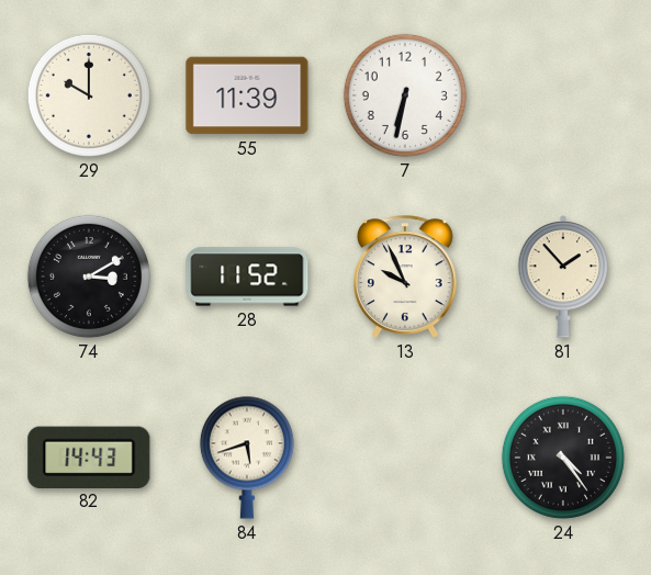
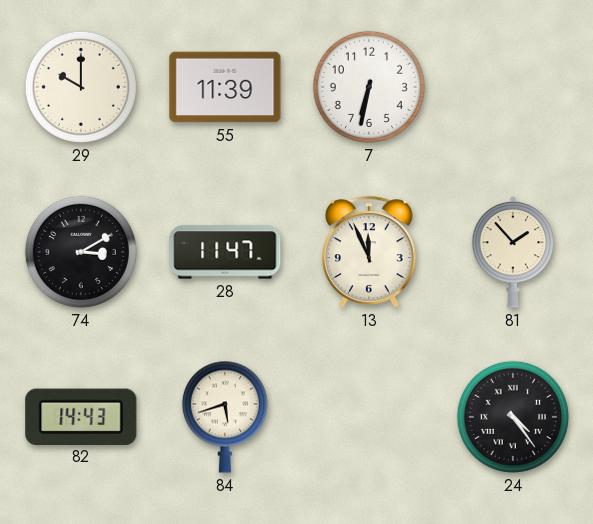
28: 11:52 -> 11:47 (225, 252)
13: 9:56 -> 11:56 (370, 252)
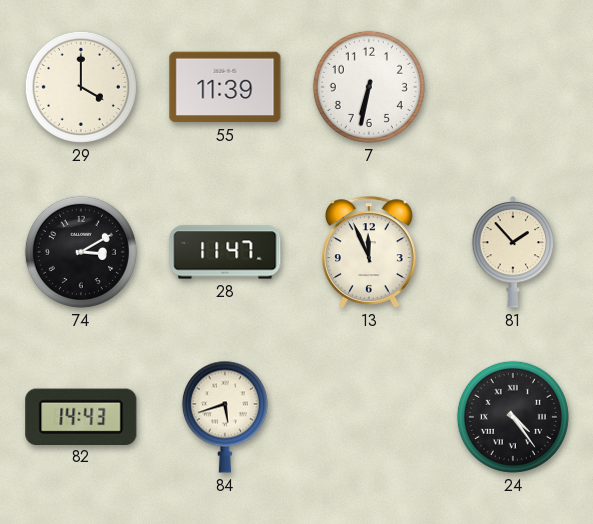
29: 10:00 -> 4:00 (81, 87)
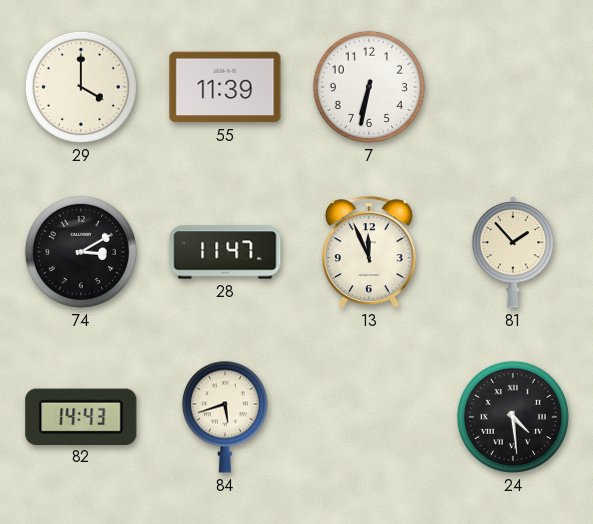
24: 4:24 -> 4:29 (513, 417)
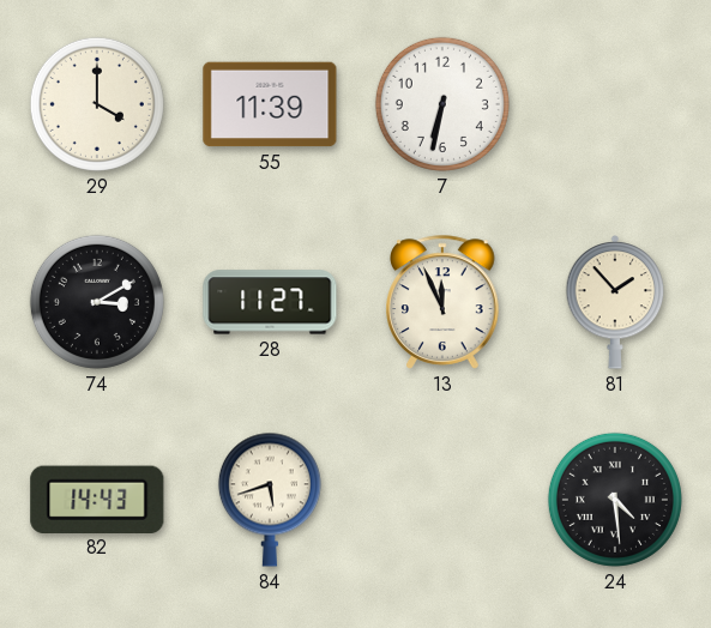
28: 11:47 -> 11:27 (270, 302)
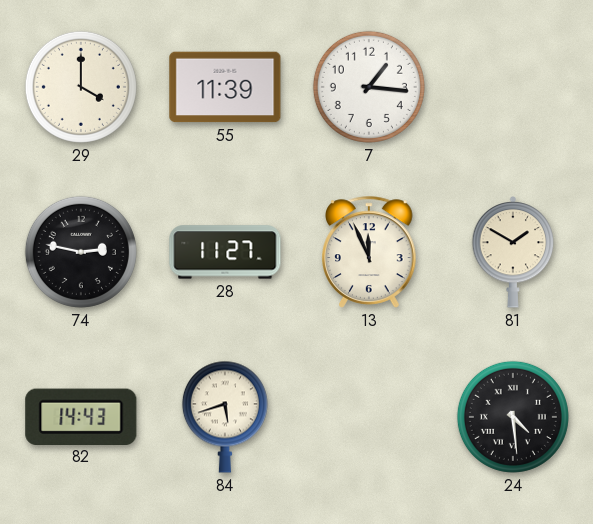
7: 6:32 -> 1:16 (369, 87)
74: 3:10 -> 2:47 (81, 252)
81: 1:53 -> 1:50 (513, 253)
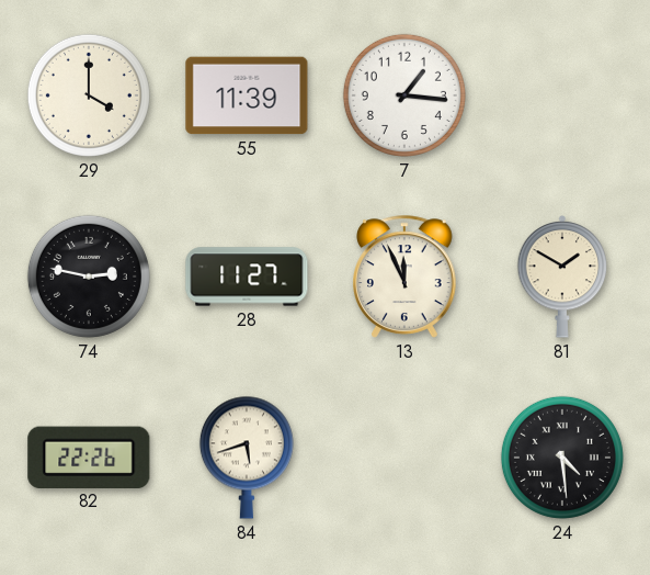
82: 14:43 -> 22:26 (89, 456)
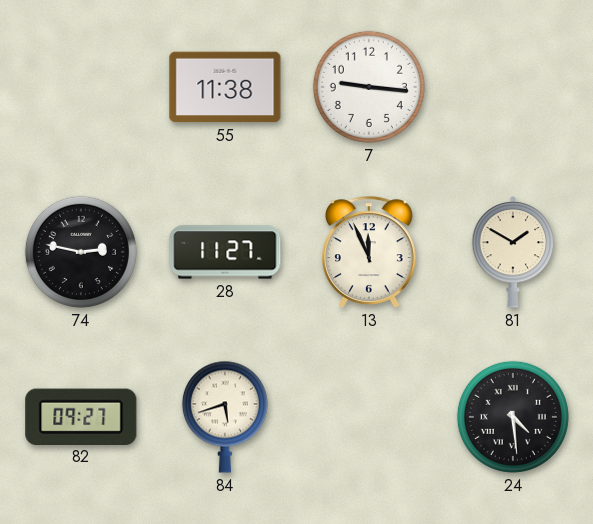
29: 4:00 -> none (89, 95)
55: 11:39 -> 11:38 (225, 87)
7: 1:16 -> 9:16 (369, 87)
82: 22:26 -> 09:27 (81, 416)
